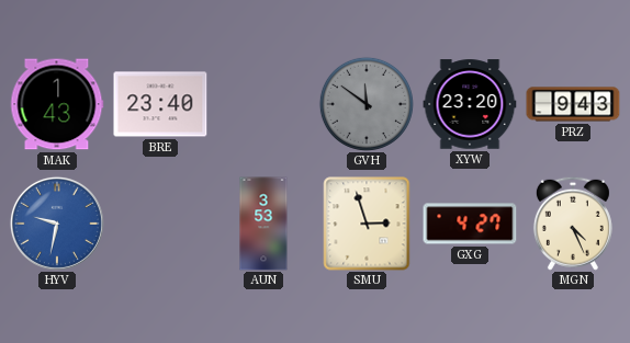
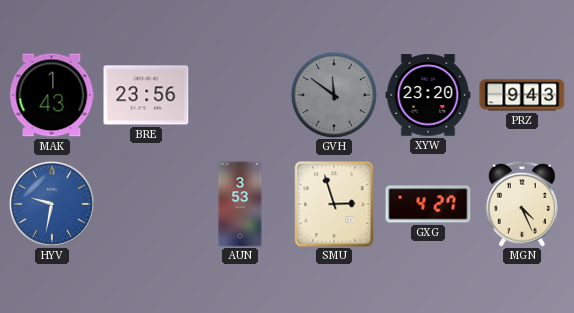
BRE: 23:40 -> 23:56 (146, 95)
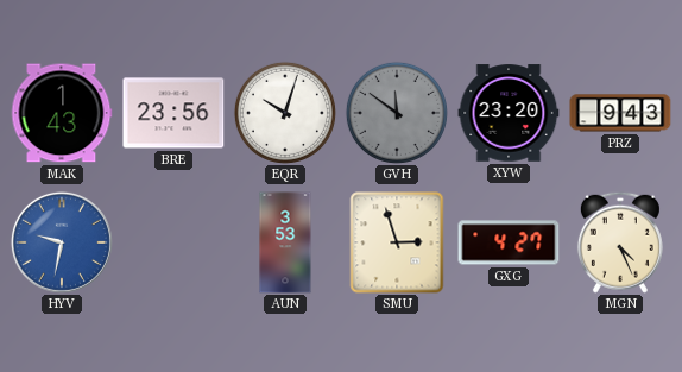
EQR: none -> 10:03 (285, 113)
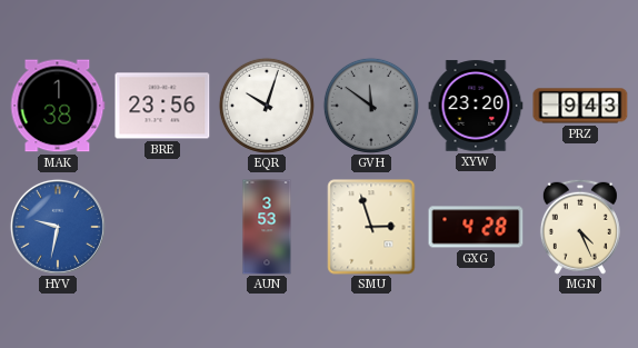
MAK: 1:43 -> 1:38 (58, 106)
GXG: 4:27 -> 4:28 (476, 227)
